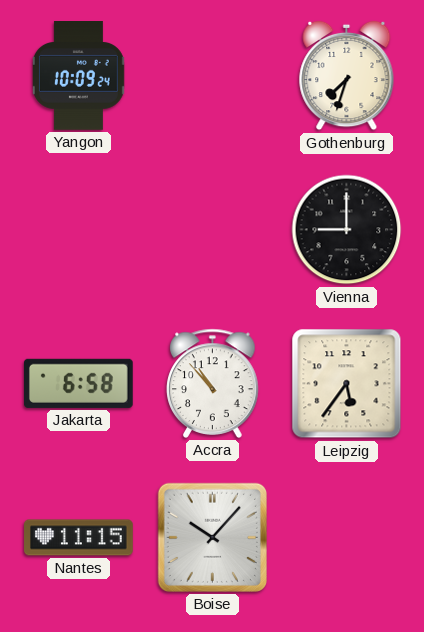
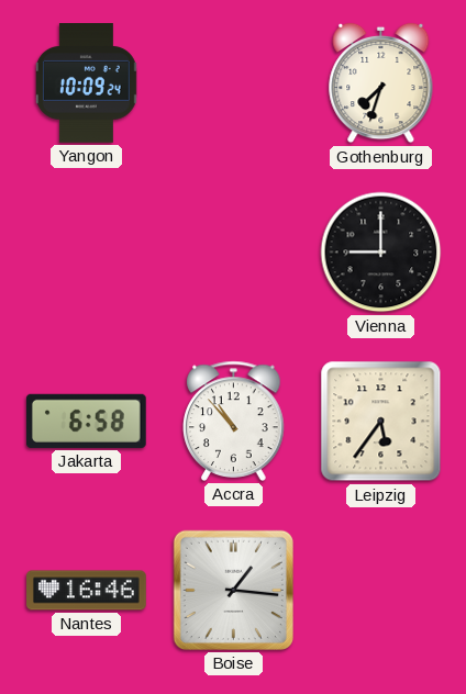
Nantes: 11:15 -> 16:46 (87, 591)
Boise: 10:07 -> 1:16 (233, 590)
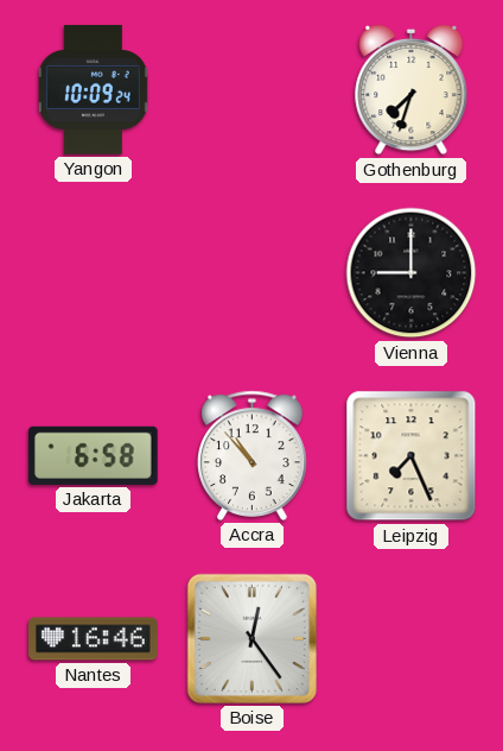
Leipzig: 5:36 -> 7:26 (412, 456)
Boise: 1:16 -> 12:24 (251, 638)
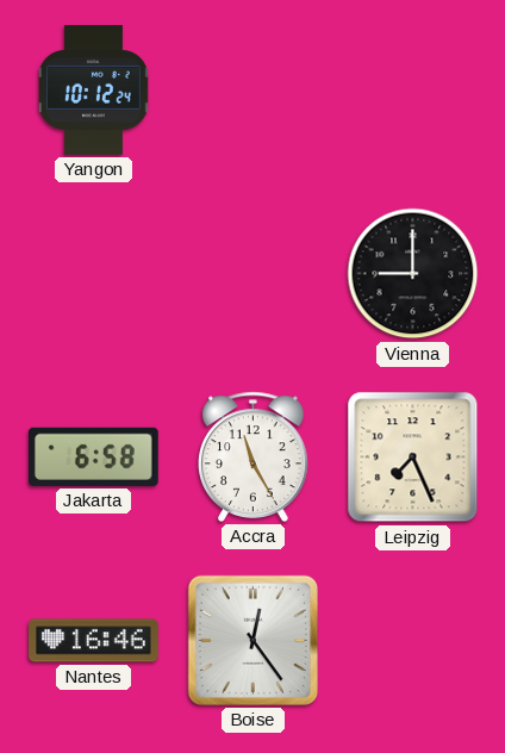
Yangon: 10:09 -> 10:12 (93, 91)
Gothenburg: 7:33 -> none (412, 90)
Accra: 10:53 -> 11:25 (254, 456)
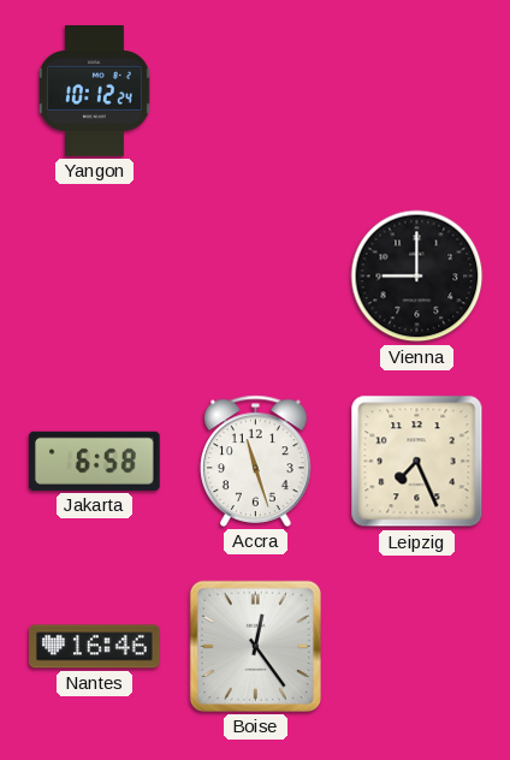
Accra: 11:25 -> 11:27 (256, 461)
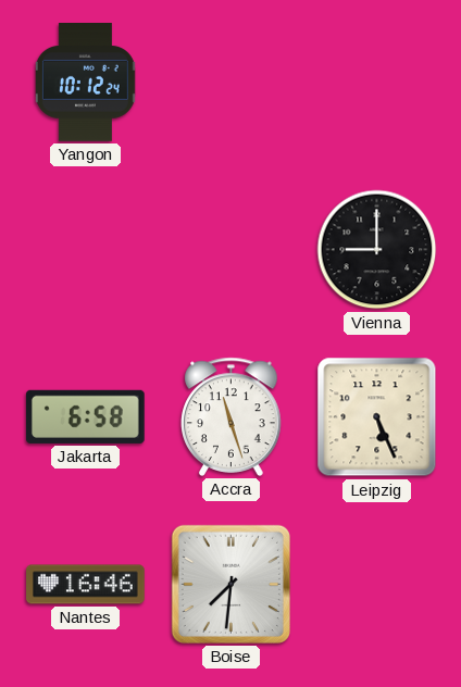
Leipzig: 7:26 -> 5:26 (377, 417)
Boise: 12:24 -> 7:31 (230, 584)
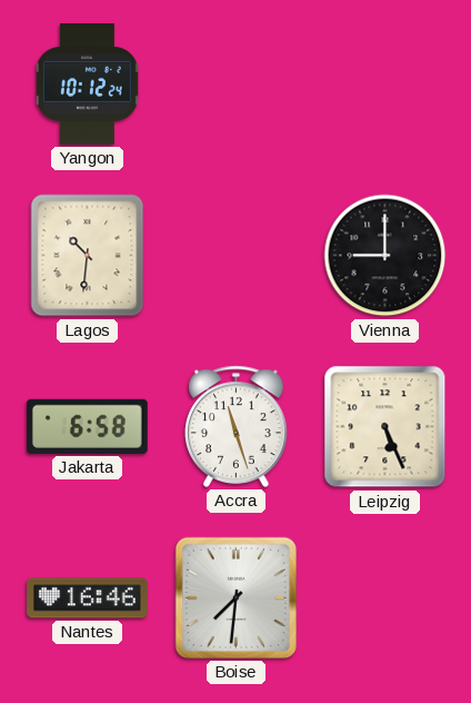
Lagos: none -> 10:31 (88, 256)
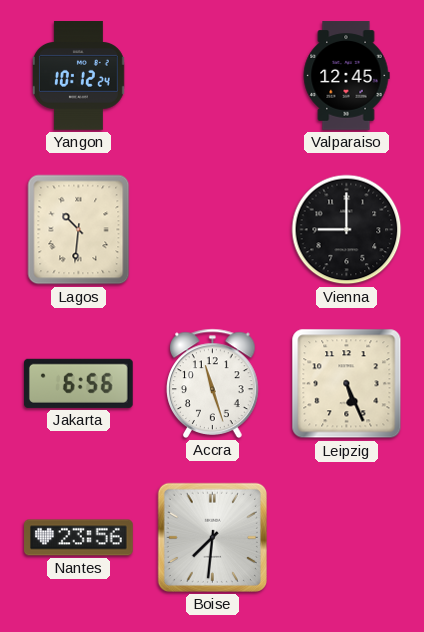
Valparaiso: none -> 12:45 (346, 76)
Jakarta: 6:58 -> 6:56 (78, 383)
Nantes: 16:46 -> 23:56 (79, 538)
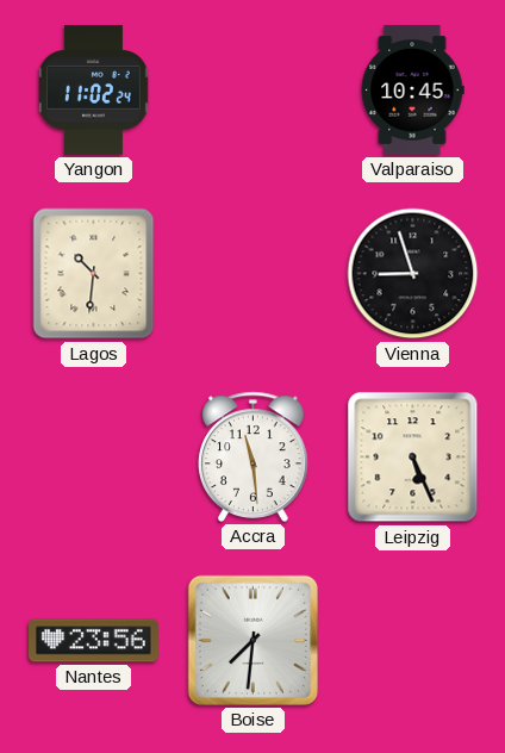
Yangon: 10:12 -> 11:02 (93, 91)
Valparaiso: 12:45 -> 10:45 (412, 91)
Vienna: 9:00 -> 8:57 (413, 274)
Jakarta: 6:56 -> none (78, 383)
Accra: 11:27 -> 11:29 (254, 456)
